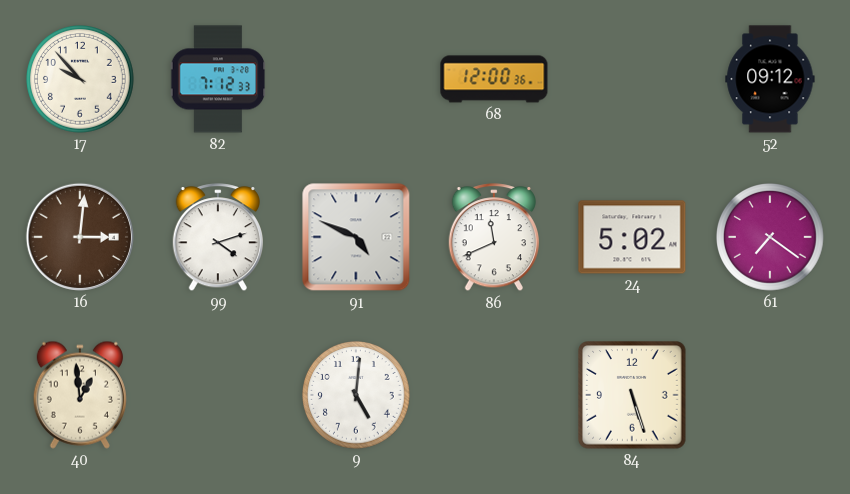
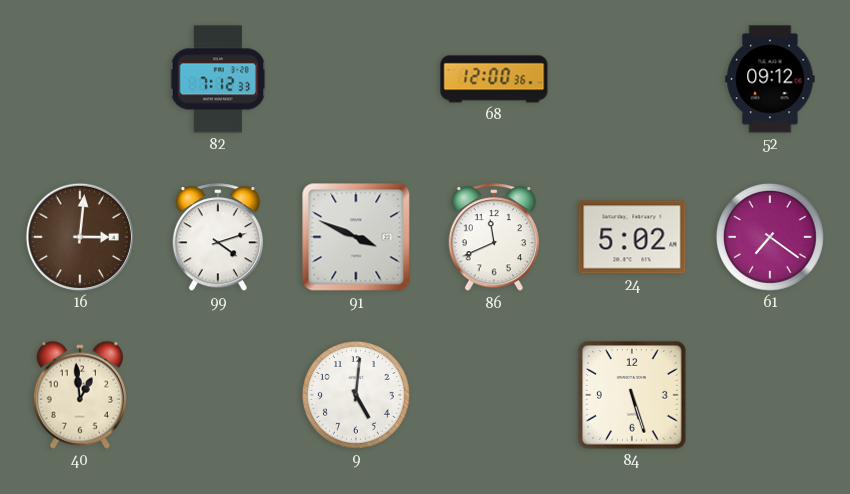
17: 9:53 -> none (81, 80)
91: 4:49 -> 3:49 (356, 237)
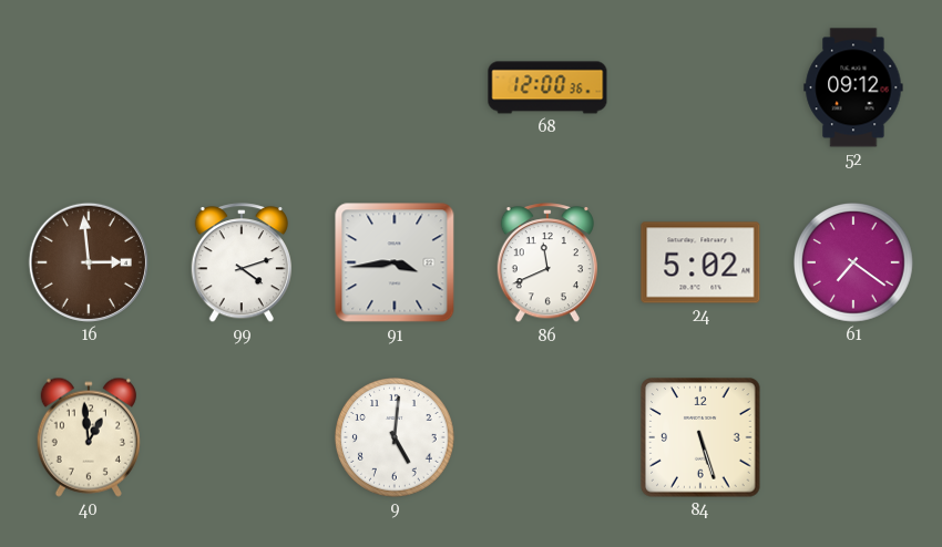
82: 7:12 -> none (218, 79)
16: 3:01 -> 2:59 (89, 262)
91: 3:49 -> 3:44 (395, 262)
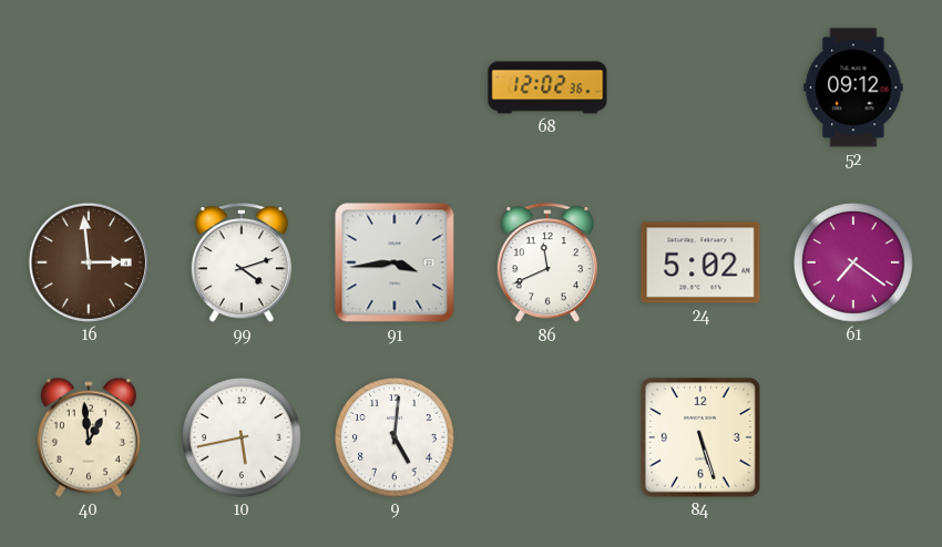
68: 12:00 -> 12:02 (547, 87)
10: none -> 5:43 (243, 438)
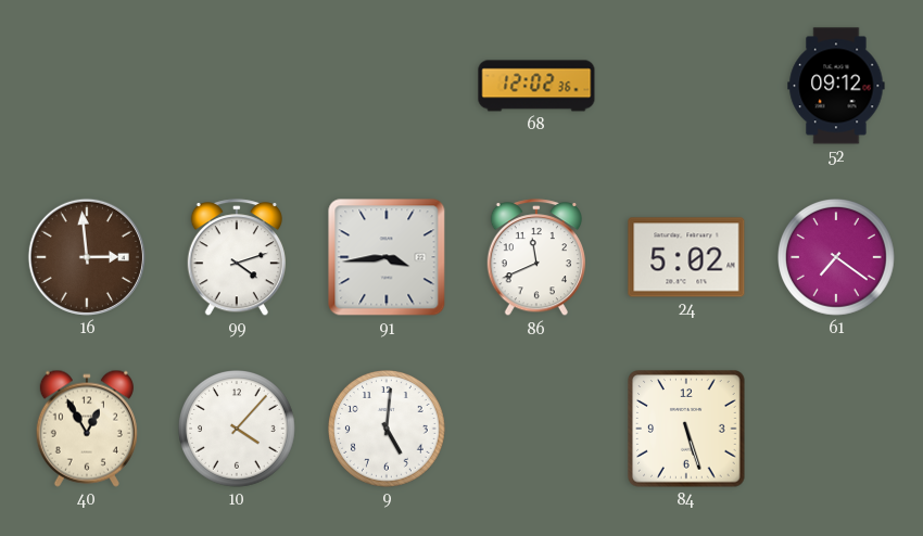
40: 12:59 -> 12:55 (87, 429)
10: 5:43 -> 4:07 (238, 430)
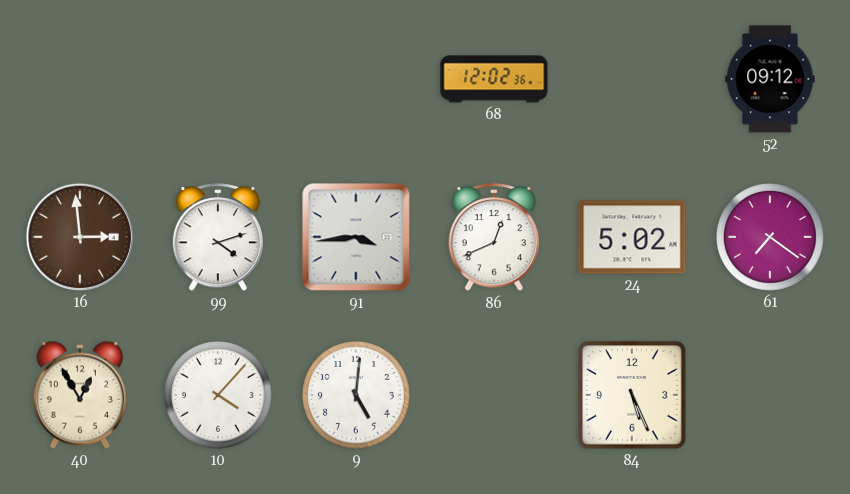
86: 11:41 -> 12:41 (493, 238)
84: 5:27 -> 5:26 (632, 395)
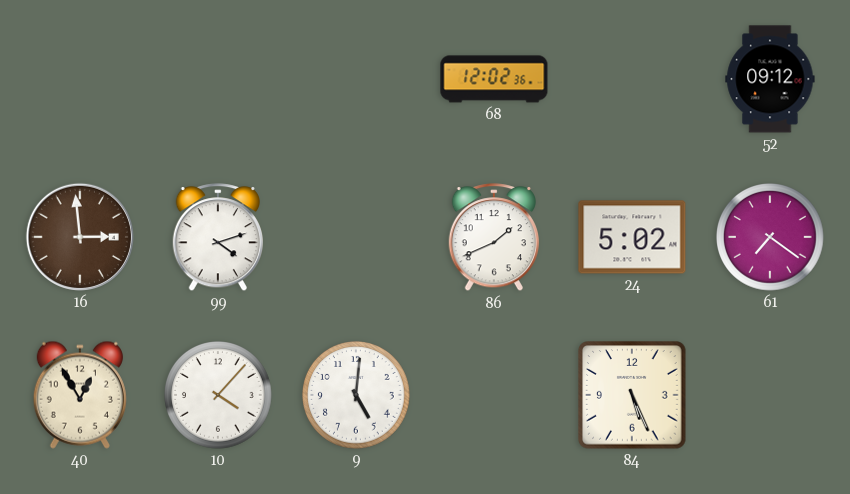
91: 3:44 -> none (356, 237)
86: 12:41 -> 1:41 (493, 238)
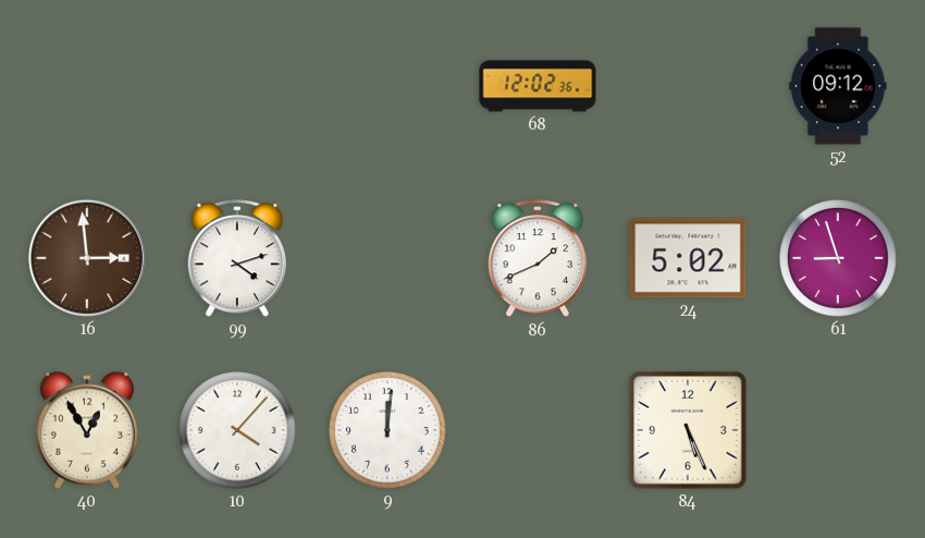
61: 7:21 -> 8:57 (839, 259)
9: 5:01 -> 12:01 (388, 431)
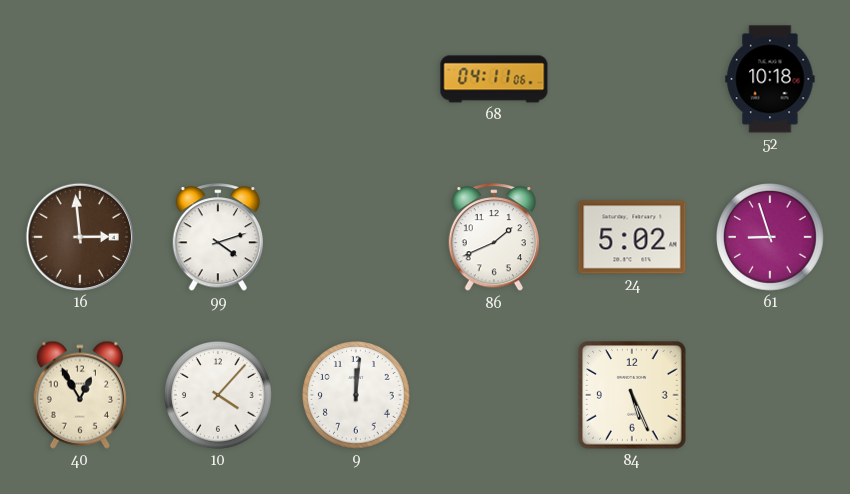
68: 12:02 -> 04:11 (494, 79)
52: 09:12 -> 10:18 (770, 79)
